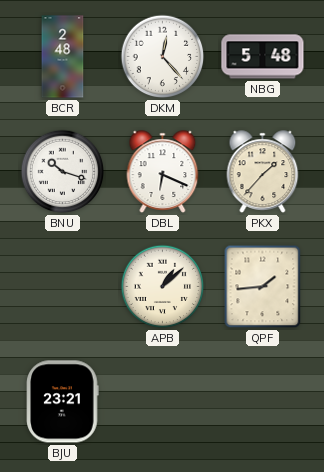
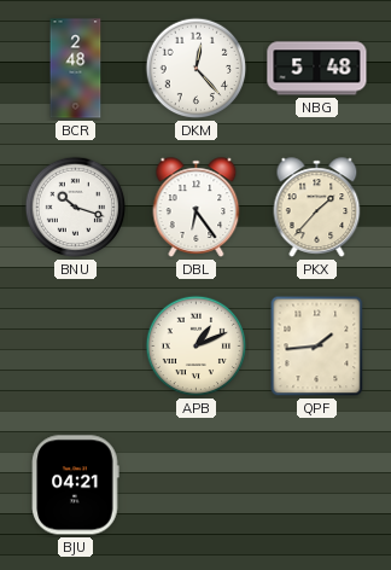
DBL: 6:19 -> 6:24 (197, 208)
APB: 1:08 -> 1:11 (197, 347)
BJU: 23:21 -> 04:21 (76, 485)
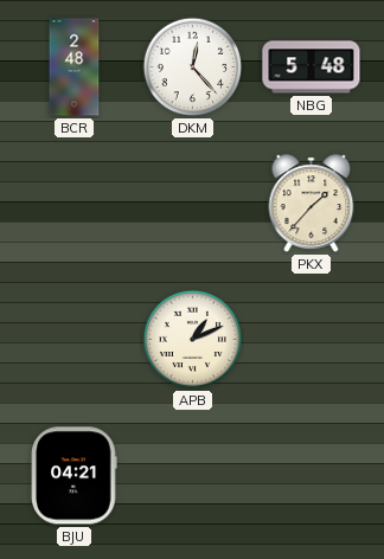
BNU: 10:18 -> none (76, 208)
DBL: 6:24 -> none (197, 208)
QPF: 1:44 -> none (317, 347)
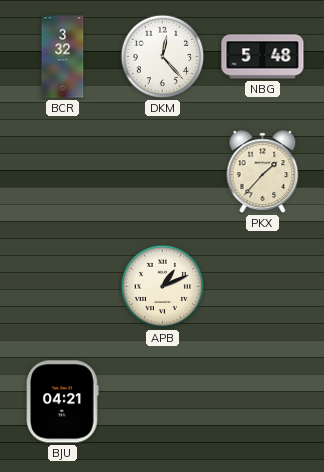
BCR: 2:48 -> 3:32 (63, 57)
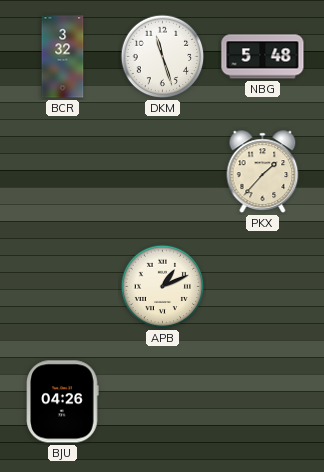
DKM: 12:23 -> 11:27 (163, 57)
BJU: 04:21 -> 04:26 (63, 402)
